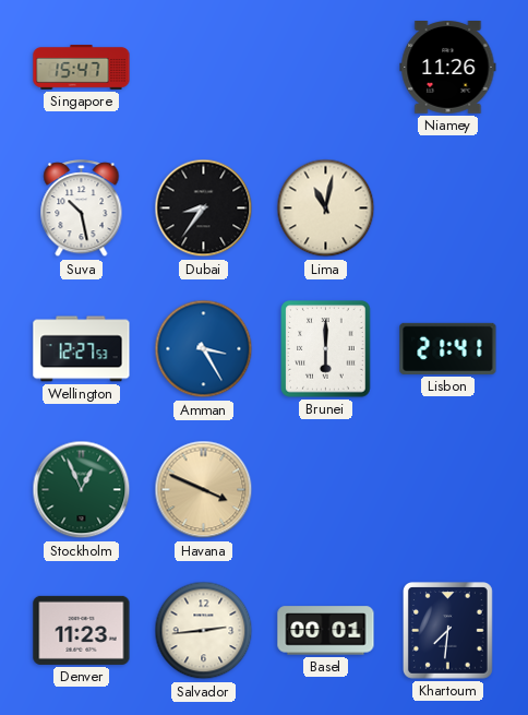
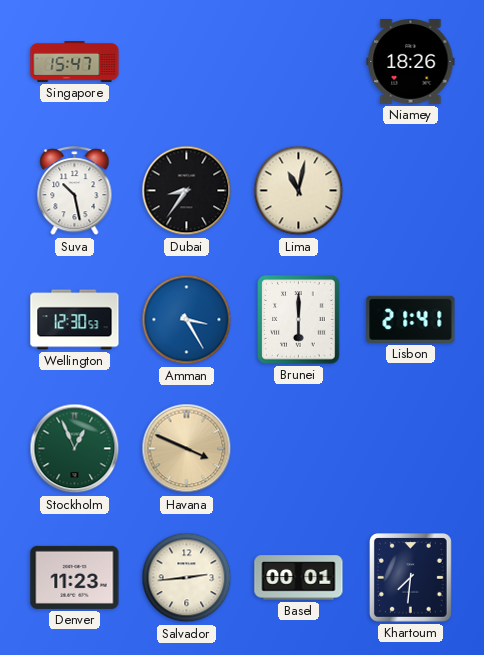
Niamey: 11:26 -> 18:26 (411, 62)
Wellington: 12:27 -> 12:30 (75, 320)
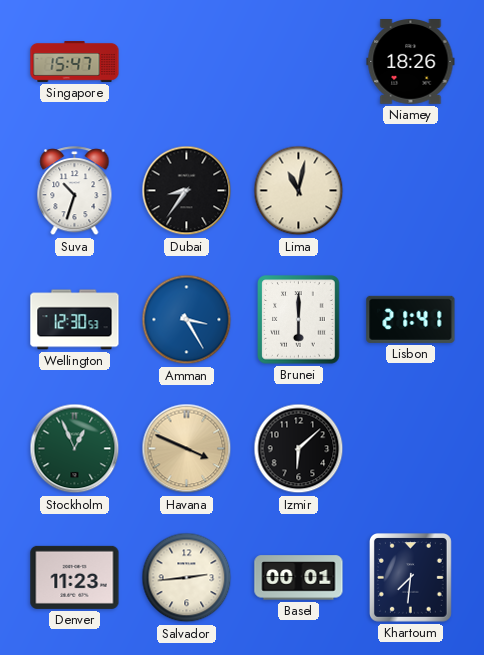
Suva: 10:28 -> 10:33 (75, 191)
Izmir: none -> 6:08 (299, 449)
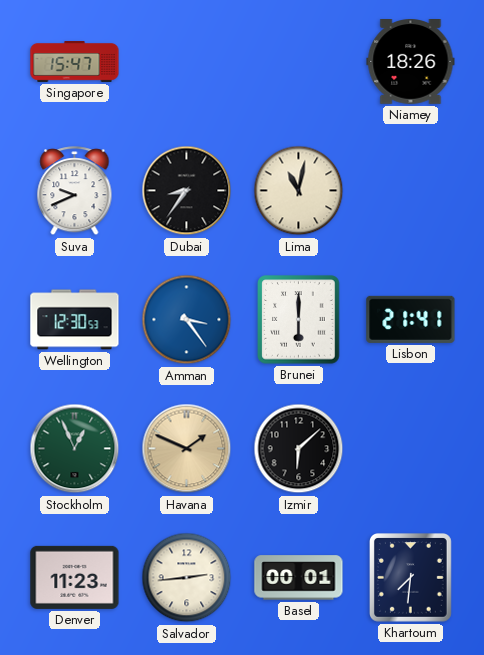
Suva: 10:33 -> 9:41 (75, 191)
Amman: 3:25 -> 3:24 (187, 320)
Havana: 3:49 -> 1:49 (187, 449)
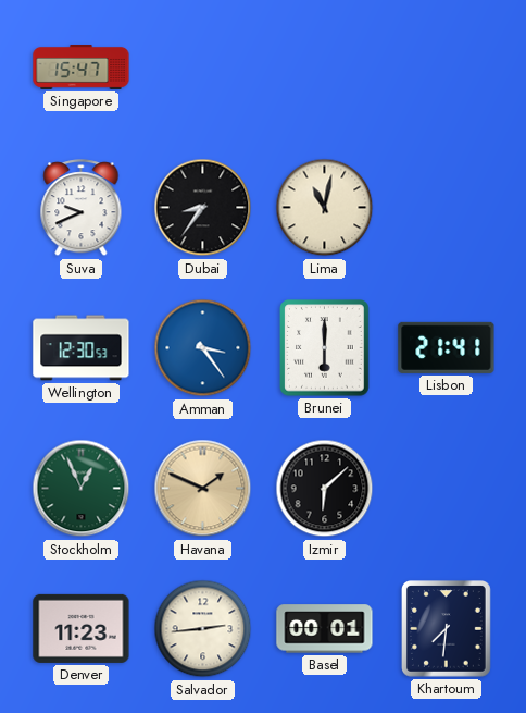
Niamey: 18:26 -> none (411, 62)
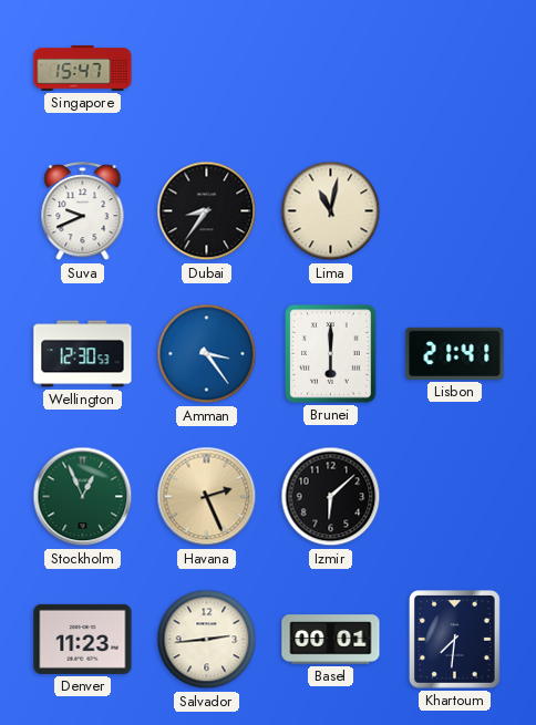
Havana: 1:49 -> 2:26 (207, 497)
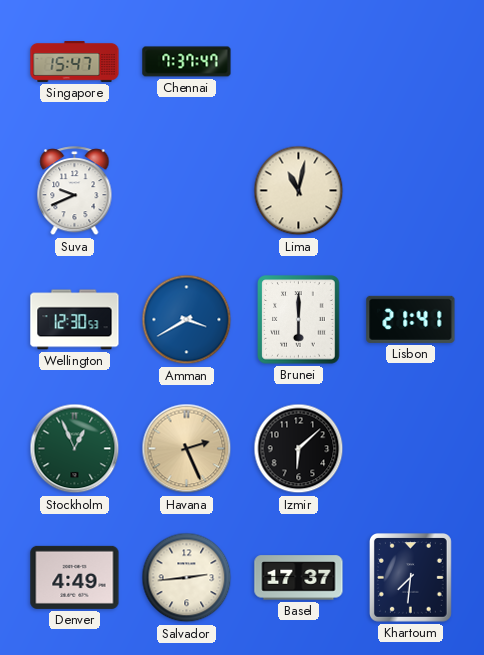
Chennai: none -> 7:37 (187, 62)
Dubai: 8:36 -> none (207, 211)
Amman: 3:24 -> 3:40 (187, 320)
Denver: 11:23 -> 4:49 (75, 577)
Basel: 00:01 -> 17:37 (299, 578)
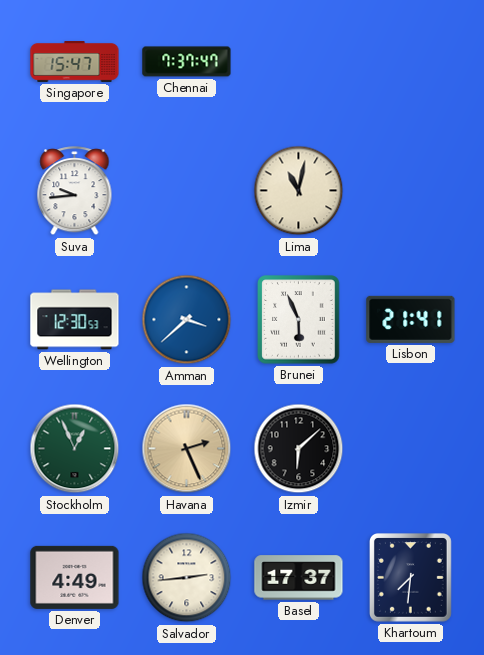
Suva: 9:41 -> 9:44 (75, 191)
Amman: 3:40 -> 3:38 (187, 320)
Brunei: 6:00 -> 5:56 (299, 320)
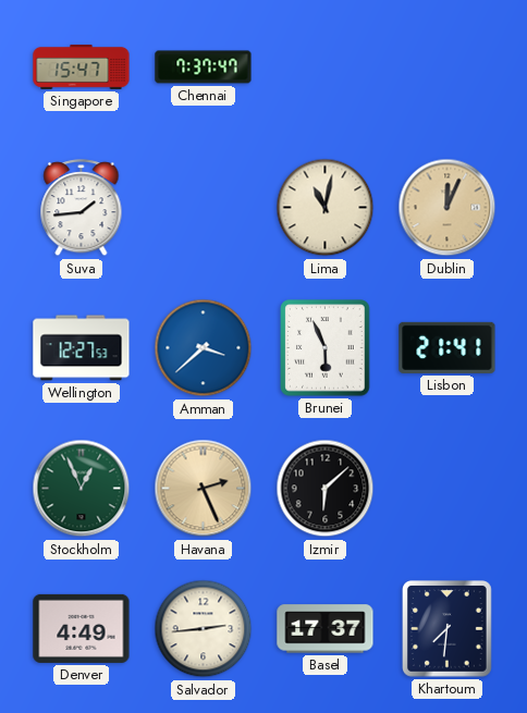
Suva: 9:44 -> 1:44 (82, 208)
Dublin: none -> 12:04 (448, 208)
Wellington: 12:30 -> 12:27 (82, 348)
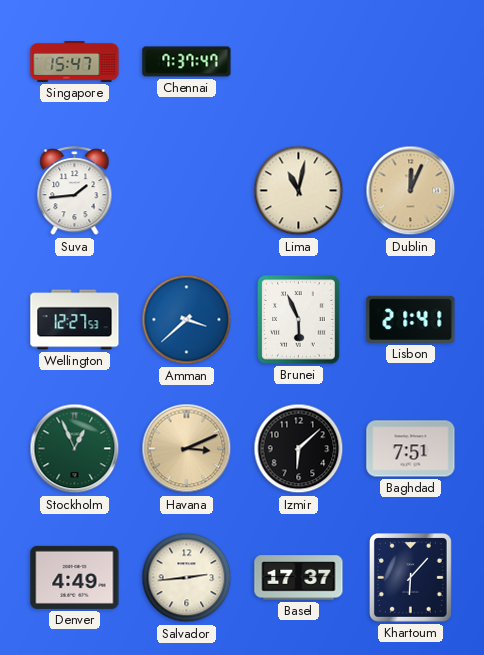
Havana: 2:26 -> 3:11 (187, 449)
Baghdad: none -> 7:51 (411, 449)
Khartoum: 7:31 -> 6:07 (411, 578)
